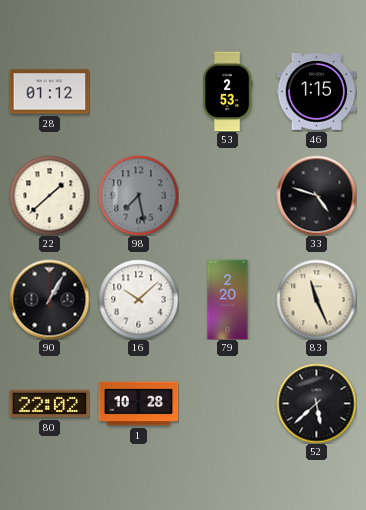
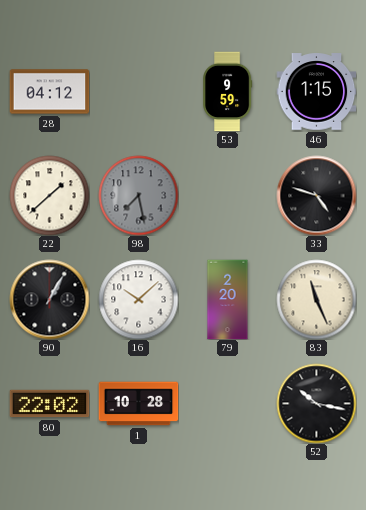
28: 01:12 -> 04:12 (49, 92)
53: 2:53 -> 9:59 (228, 91)
52: 5:38 -> 10:17 (316, 403)
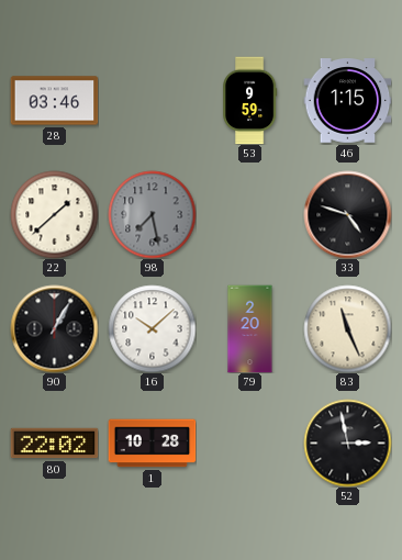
28: 04:12 -> 03:46 (54, 101)
52: 10:17 -> 2:58 (347, 443)
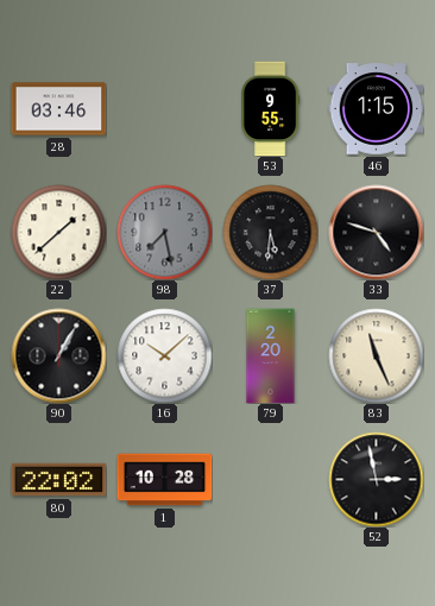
53: 9:59 -> 9:55 (271, 108)
37: none -> 5:31 (270, 232)
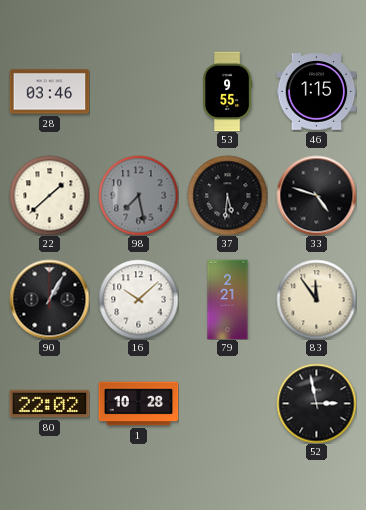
79: 2:20 -> 2:21 (228, 299)
83: 11:26 -> 11:54 (316, 299)
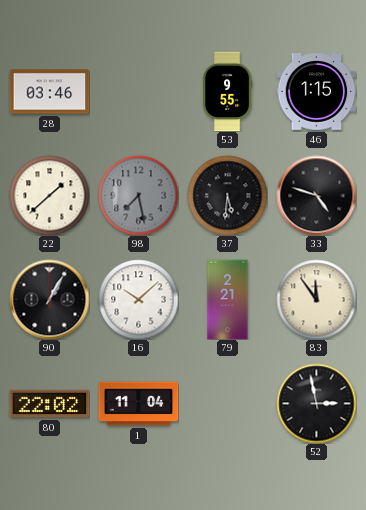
1: 10:28 -> 11:04 (138, 404)
